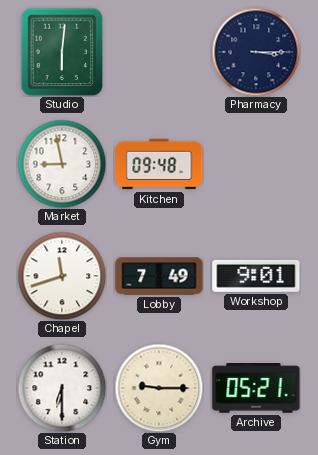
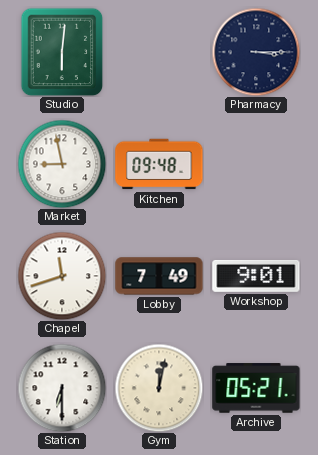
Gym: 9:15 -> 12:02 (159, 388)
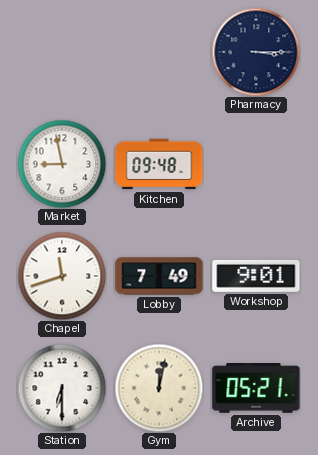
Studio: 6:01 -> none (62, 52)
